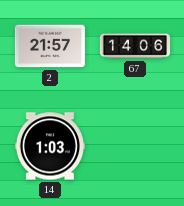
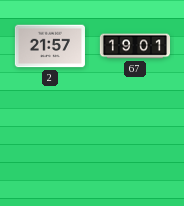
67: 14:06 -> 19:01 (134, 46)
14: 1:03 -> none (50, 146)
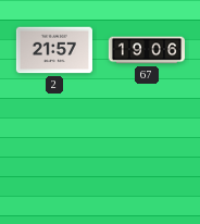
67: 19:01 -> 19:06 (146, 50)
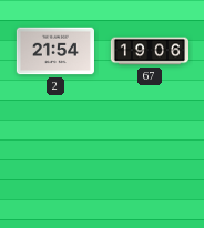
2: 21:57 -> 21:54 (55, 51)
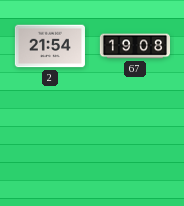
67: 19:06 -> 19:08 (134, 46)
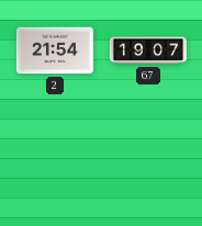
67: 19:08 -> 19:07 (147, 50)
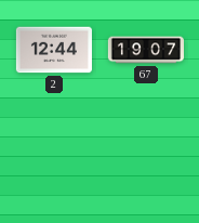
2: 21:54 -> 12:44 (54, 50)
